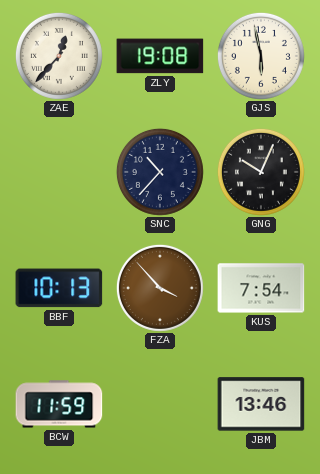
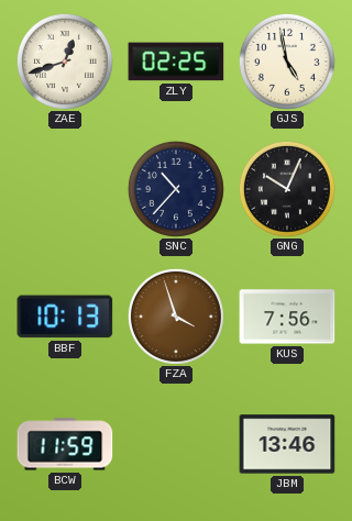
ZAE: 12:37 -> 12:42 (65, 62)
ZLY: 19:08 -> 02:25 (176, 62)
GJS: 5:58 -> 4:58 (287, 62)
FZA: 3:53 -> 3:57 (176, 317)
KUS: 7:54 -> 7:56 (287, 317)
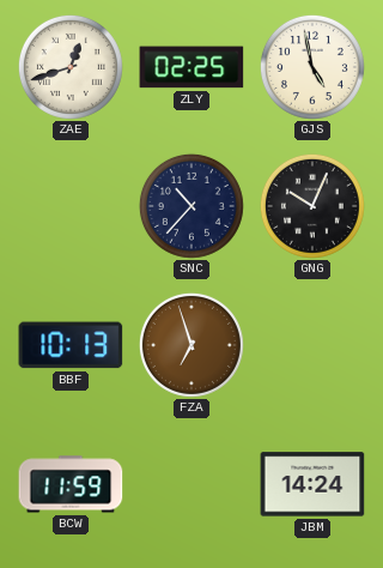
FZA: 3:57 -> 6:57 (191, 345)
KUS: 7:56 -> none (287, 317)
JBM: 13:46 -> 14:24 (312, 484)
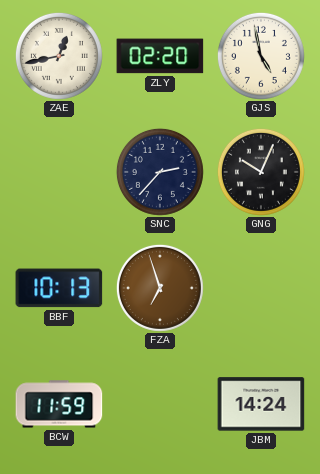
ZAE: 12:42 -> 12:43 (59, 56)
ZLY: 02:25 -> 02:20 (160, 56)
SNC: 10:37 -> 2:37 (160, 172)
